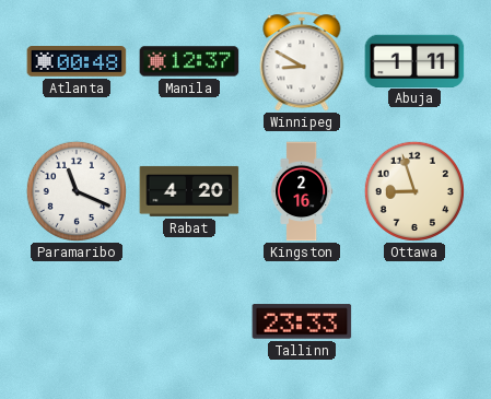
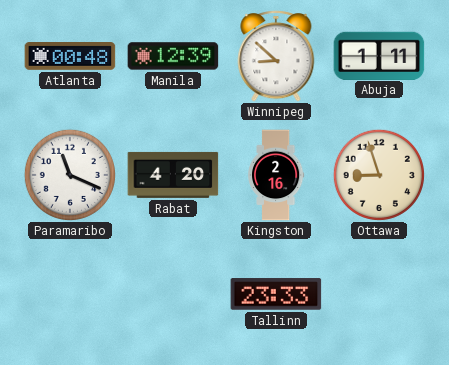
Manila: 12:37 -> 12:39 (173, 56)
Winnipeg: 8:50 -> 8:52 (276, 56)
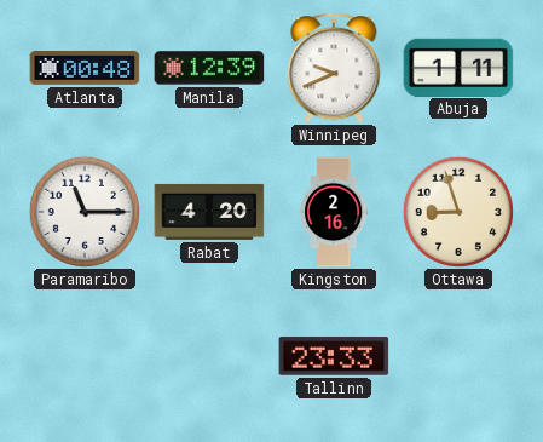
Winnipeg: 8:52 -> 9:41 (334, 68)
Paramaribo: 11:19 -> 11:15 (85, 212)
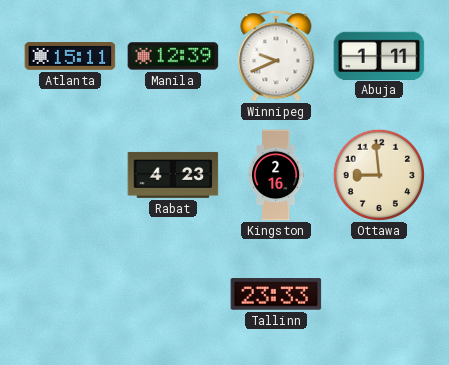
Atlanta: 00:48 -> 15:11 (70, 57)
Paramaribo: 11:15 -> none (85, 212)
Rabat: 4:20 -> 4:23 (173, 175)
Ottawa: 8:57 -> 8:59 (379, 175)
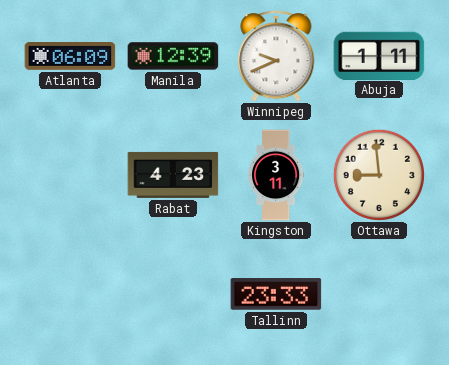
Atlanta: 15:11 -> 06:09 (70, 57)
Kingston: 2:16 -> 3:11 (276, 175)
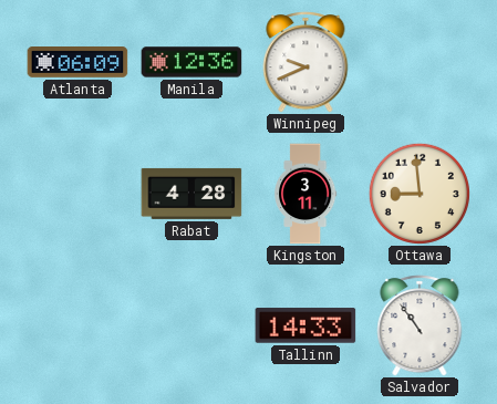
Manila: 12:39 -> 12:36 (191, 62)
Abuja: 1:11 -> none (379, 55)
Rabat: 4:23 -> 4:28 (191, 194)
Tallinn: 23:33 -> 14:33 (306, 325)
Salvador: none -> 10:54 (420, 325)
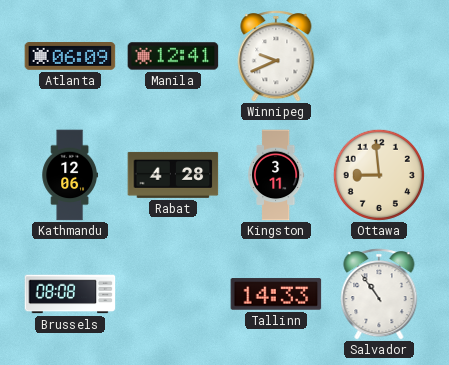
Manila: 12:36 -> 12:41 (173, 56)
Kathmandu: none -> 12:06 (70, 175)
Brussels: none -> 08:08 (70, 294)
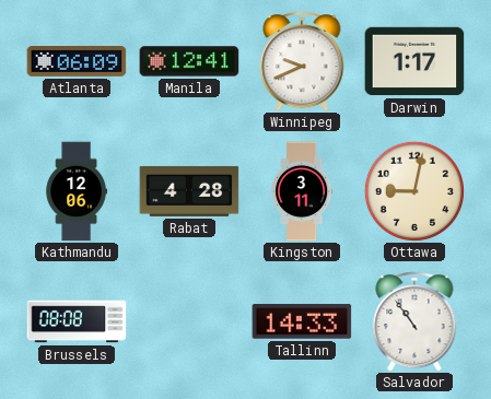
Darwin: none -> 1:17 (414, 61)
Ottawa: 8:59 -> 9:02 (414, 191)
